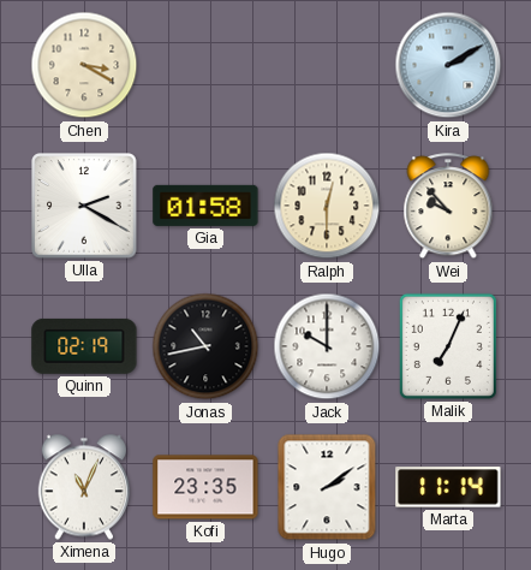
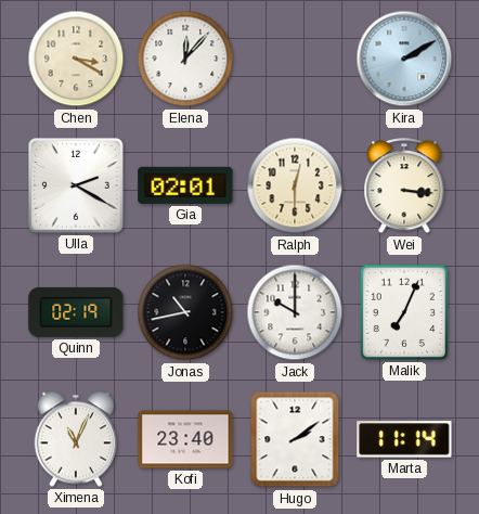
Elena: none -> 12:07 (185, 59)
Gia: 01:58 -> 02:01 (185, 185)
Wei: 9:53 -> 3:16 (404, 187)
Kofi: 23:35 -> 23:40 (185, 439)
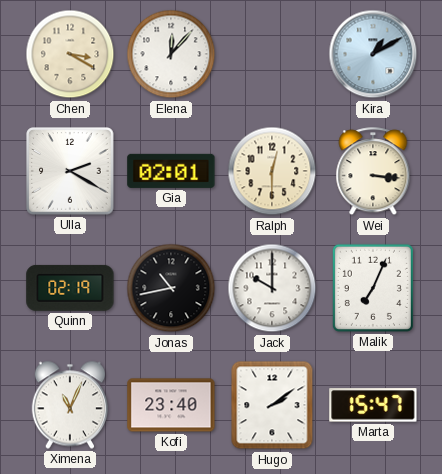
Kira: 2:10 -> 1:10 (373, 54)
Marta: 11:14 -> 15:47 (373, 405)
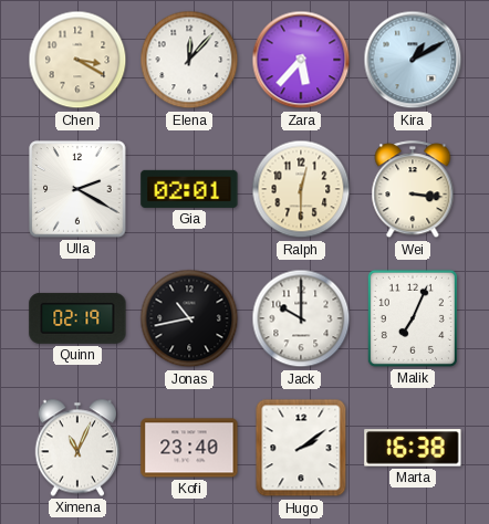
Zara: none -> 5:37 (301, 60)
Marta: 15:47 -> 16:38 (413, 448)
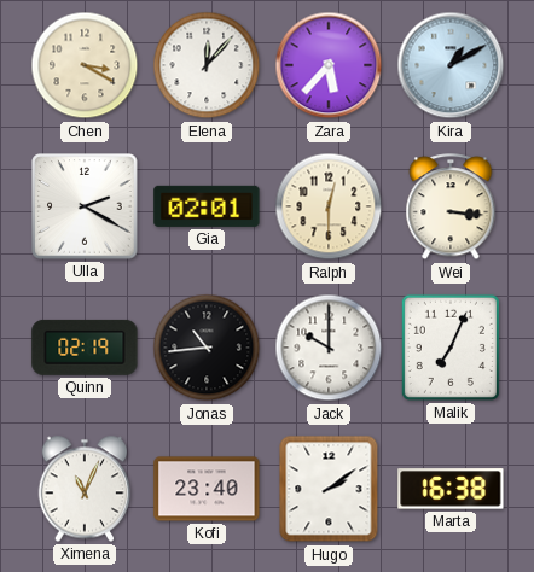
Jonas: 10:43 -> 10:44 (207, 348)
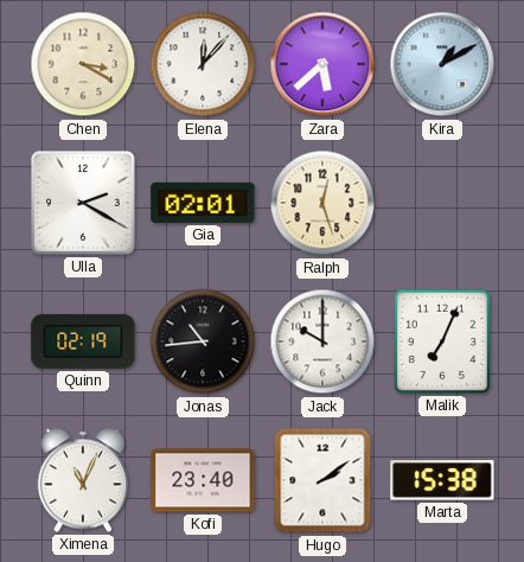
Zara: 5:37 -> 5:38 (322, 64)
Ralph: 12:30 -> 12:27 (322, 203)
Wei: 3:16 -> none (451, 208)
Marta: 16:38 -> 15:38 (442, 480)
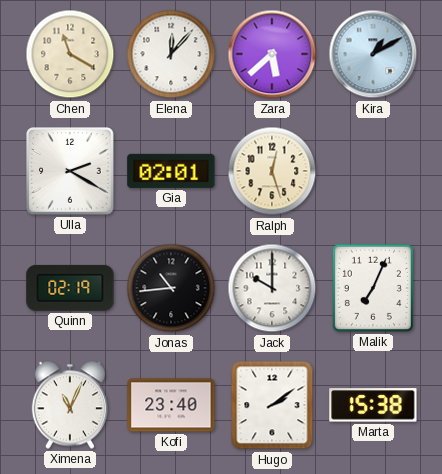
Chen: 3:20 -> 11:20 (70, 54)
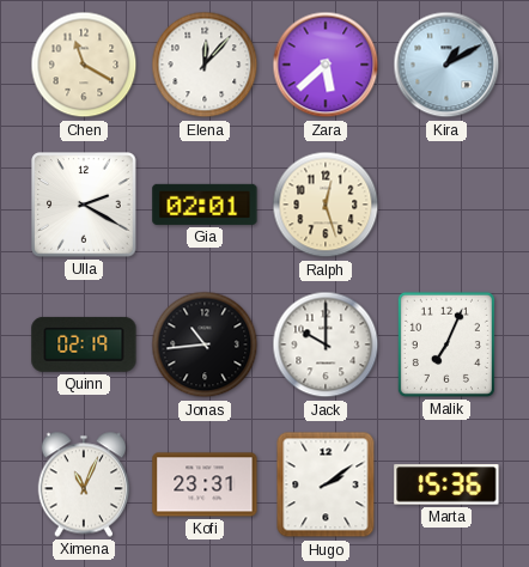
Kofi: 23:40 -> 23:31 (205, 484)
Marta: 15:38 -> 15:36 (446, 484)
